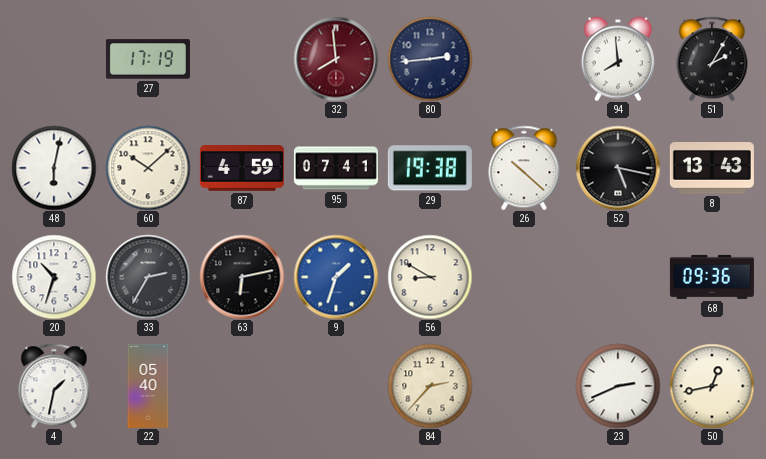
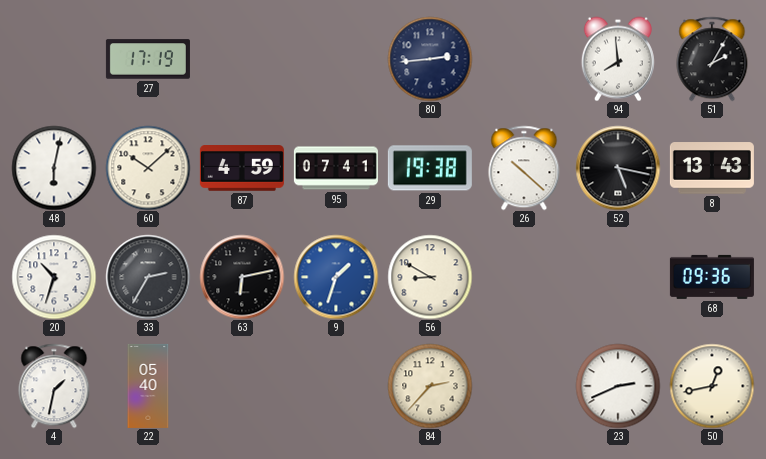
32: 7:59 -> none (336, 59)
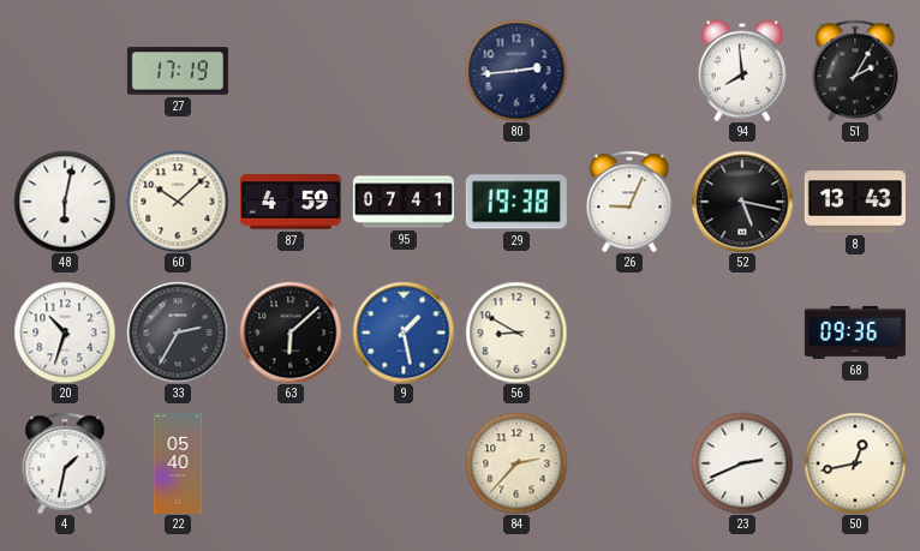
26: 10:22 -> 9:04 (629, 202)
63: 6:13 -> 6:08 (291, 333)
9: 1:33 -> 1:28 (404, 333)
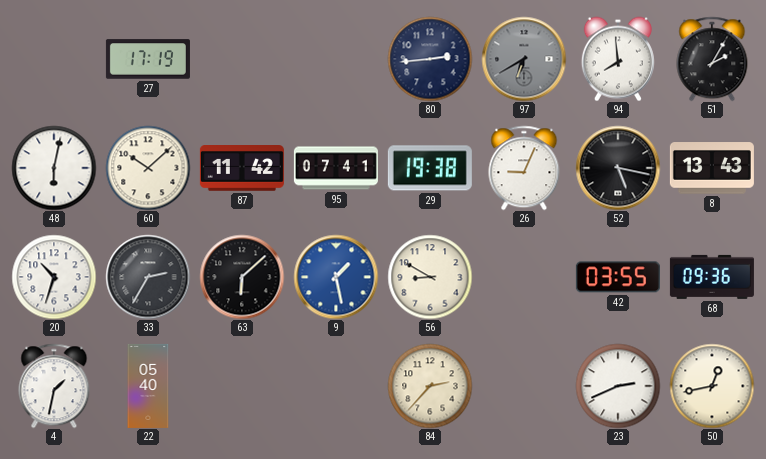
97: none -> 6:40 (524, 59)
87: 4:59 -> 11:42 (242, 169)
42: none -> 03:55 (618, 277)
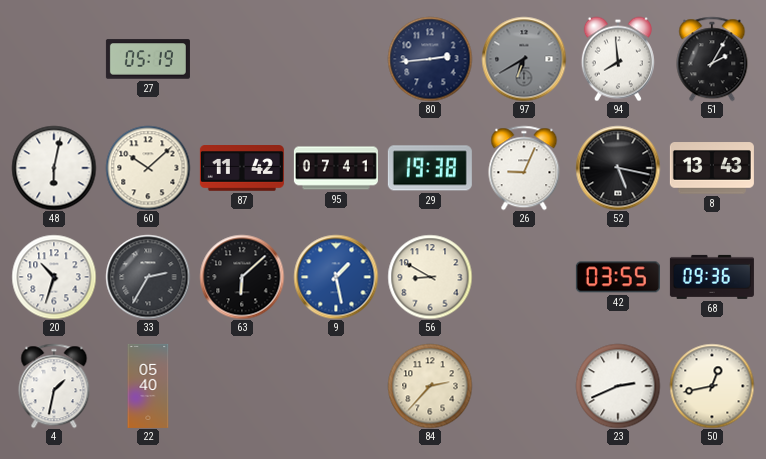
27: 17:19 -> 05:19 (148, 59)
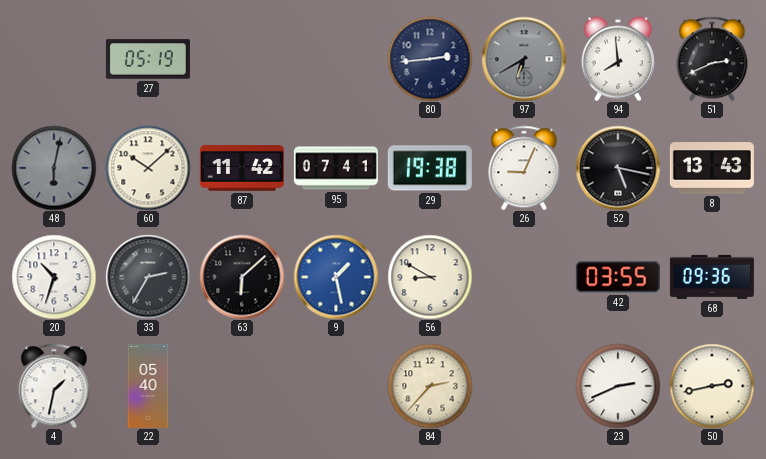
51: 2:05 -> 2:41 (712, 59)
48 dial: white -> grey (54, 168)
50: 12:43 -> 2:43 (712, 386)
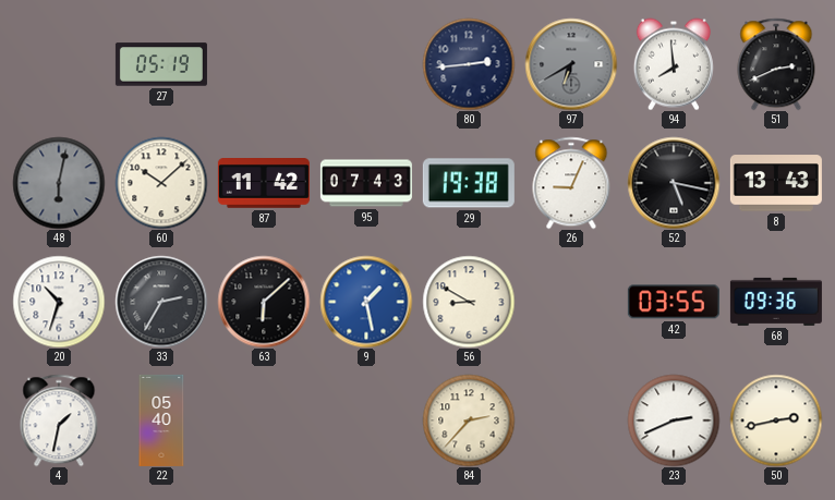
95: 07:41 -> 07:43 (366, 183)
